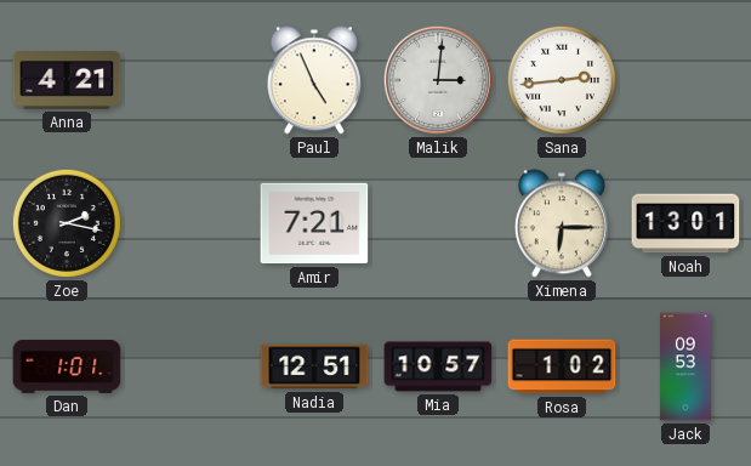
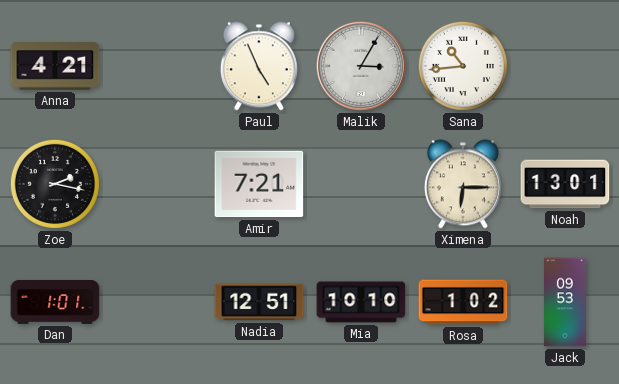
Malik: 3:01 -> 3:05 (361, 66)
Sana: 2:44 -> 10:44 (463, 66)
Mia: 10:57 -> 10:10 (361, 302)
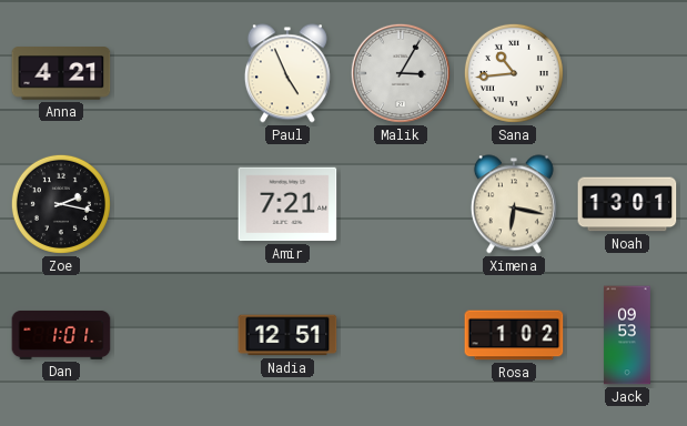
Ximena: 6:15 -> 6:17 (514, 204)
Mia: 10:10 -> none (361, 302)
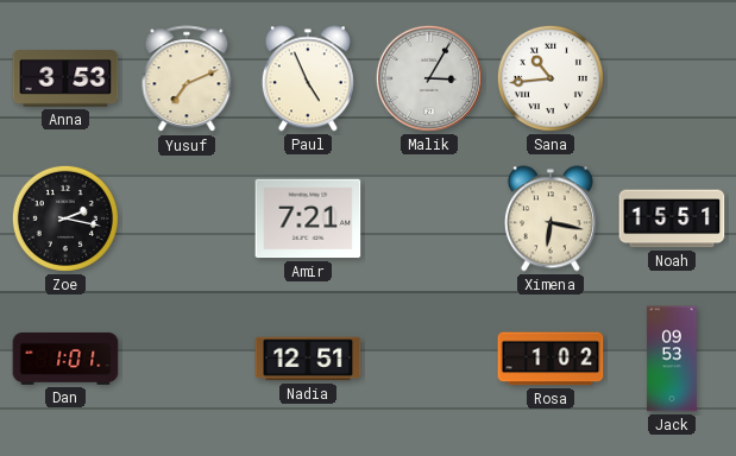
Anna: 4:21 -> 3:53 (65, 78)
Yusuf: none -> 7:11 (187, 80)
Noah: 13:01 -> 15:51 (672, 218)
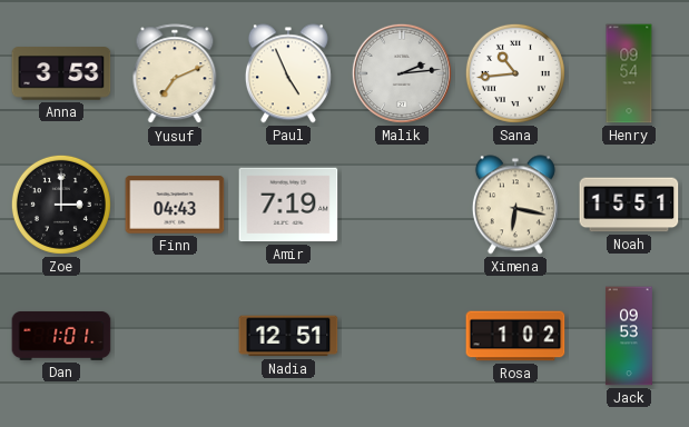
Malik: 3:05 -> 2:14 (402, 73)
Henry: none -> 09:54 (629, 73)
Zoe: 2:17 -> 3:00 (61, 205)
Finn: none -> 04:43 (175, 205)
Amir: 7:21 -> 7:19 (288, 205)
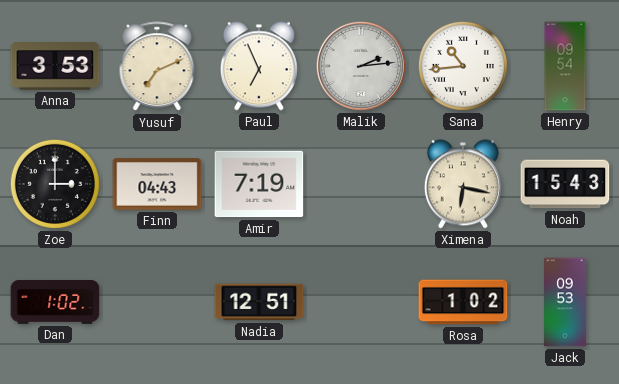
Paul: 4:56 -> 6:56 (259, 66)
Noah: 15:51 -> 15:43 (565, 184)
Dan: 1:01 -> 1:02 (55, 302)
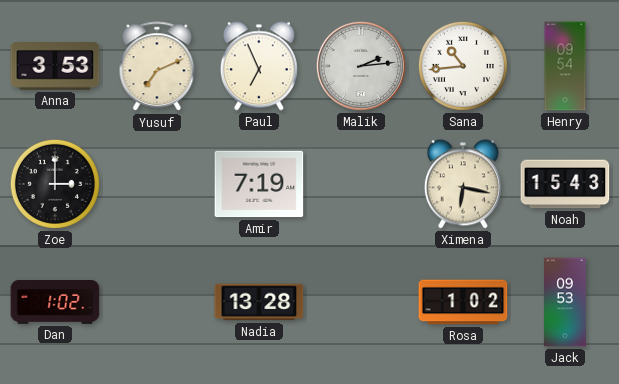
Finn: 04:43 -> none (157, 184)
Nadia: 12:51 -> 13:28 (259, 302)
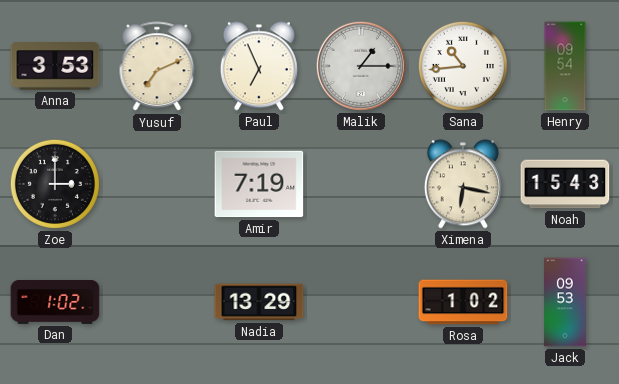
Malik: 2:14 -> 1:15 (361, 66)
Nadia: 13:28 -> 13:29 (259, 302)
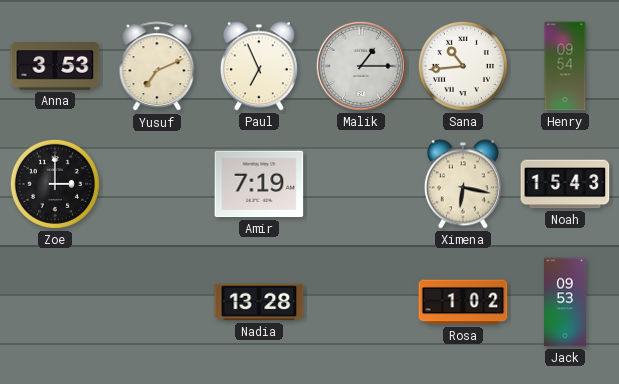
Dan: 1:02 -> none (55, 302)
Nadia: 13:29 -> 13:28 (259, 302)
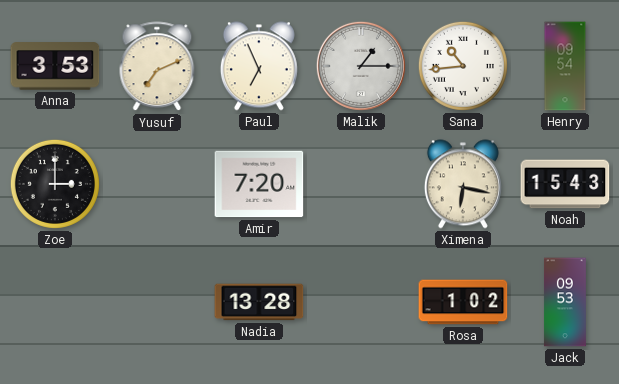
Amir: 7:19 -> 7:20 (259, 184)
